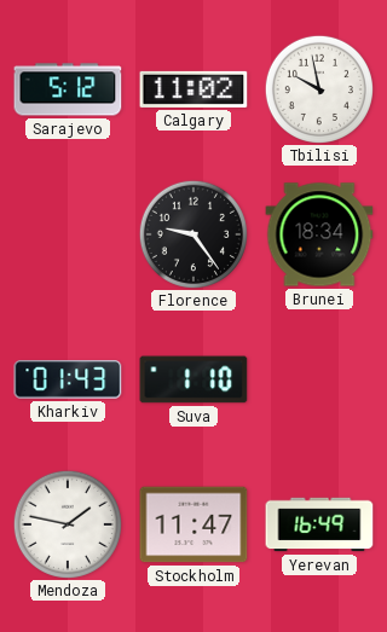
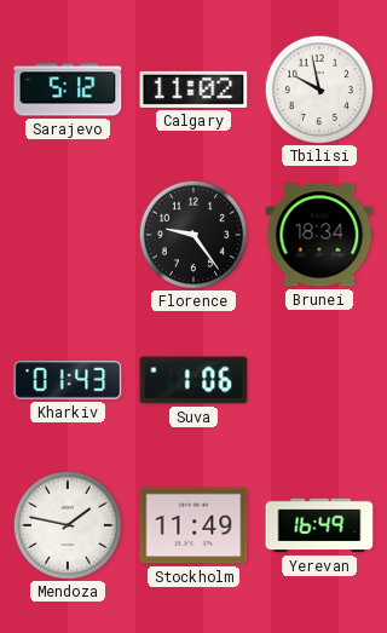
Suva: 1:10 -> 1:06 (193, 380)
Stockholm: 11:47 -> 11:49 (193, 525)
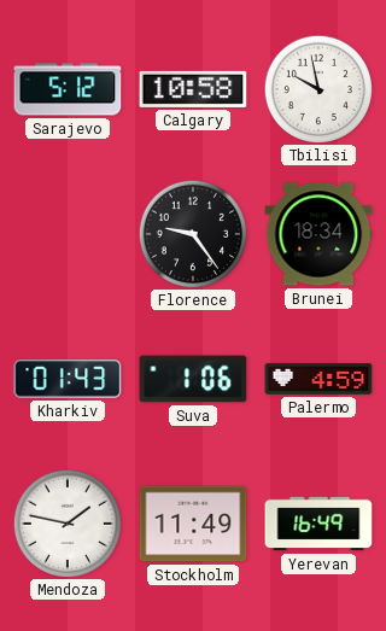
Calgary: 11:02 -> 10:58 (193, 89)
Palermo: none -> 4:59 (318, 380)
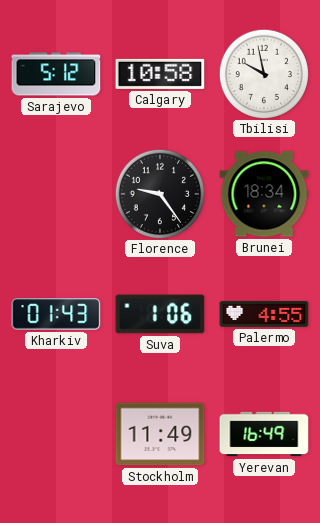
Palermo: 4:59 -> 4:55 (264, 315)
Mendoza: 1:47 -> none (66, 522)
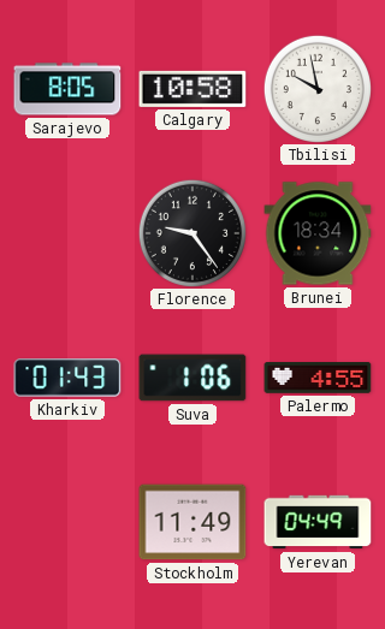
Sarajevo: 5:12 -> 8:05 (67, 89)
Yerevan: 16:49 -> 04:49 (318, 522)
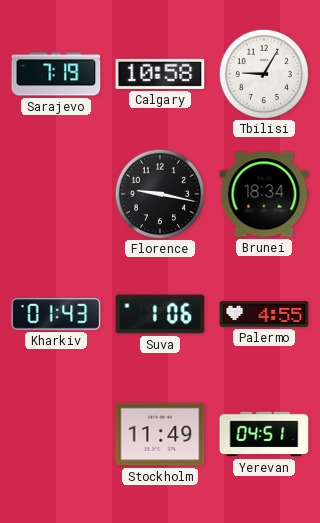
Sarajevo: 8:05 -> 7:19 (56, 74)
Tbilisi: 9:58 -> 9:05 (263, 73)
Florence: 9:24 -> 9:17 (159, 193)
Yerevan: 04:49 -> 04:51 (264, 434)
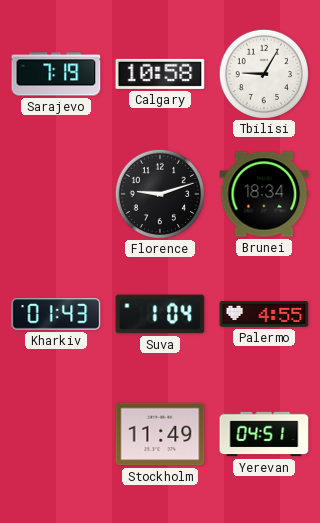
Florence: 9:17 -> 9:12 (159, 193)
Suva: 1:06 -> 1:04 (160, 314)
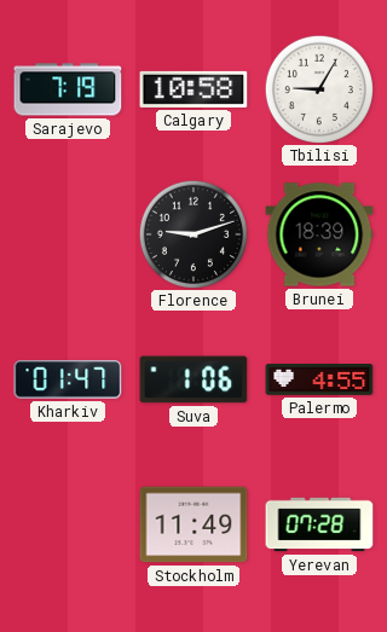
Brunei: 18:34 -> 18:39 (319, 234)
Kharkiv: 01:43 -> 01:47 (68, 379)
Suva: 1:04 -> 1:06 (193, 379)
Yerevan: 04:51 -> 07:28 (319, 524)
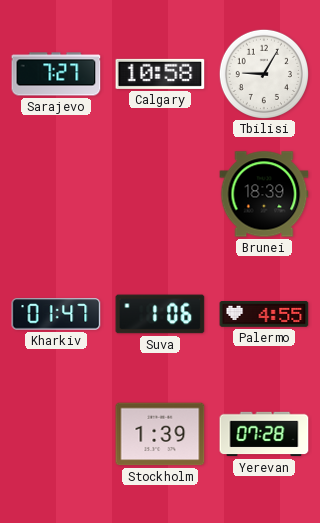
Sarajevo: 7:19 -> 7:27 (56, 74)
Florence: 9:12 -> none (192, 233)
Stockholm: 11:49 -> 1:39 (160, 434)
